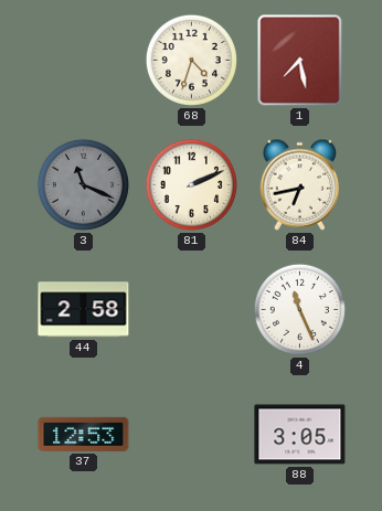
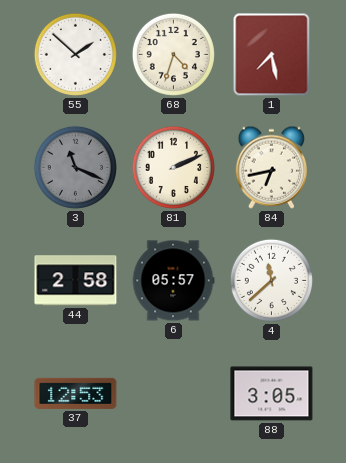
55: none -> 1:52 (75, 54)
6: none -> 05:57 (173, 281)
4: 11:26 -> 11:38 (271, 280)
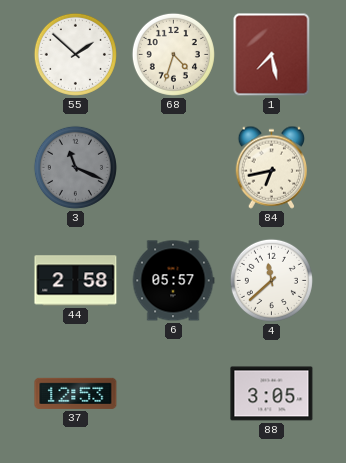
81: 2:11 -> none (173, 167)
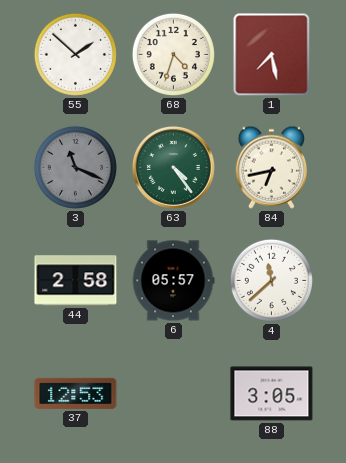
63: none -> 4:24 (173, 167)
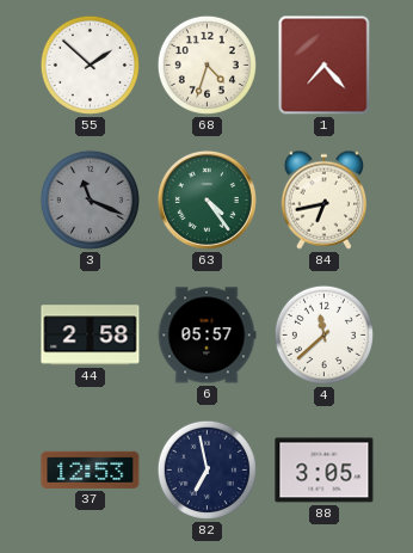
1: 7:28 -> 7:23 (325, 66)
82: none -> 6:58 (207, 469)
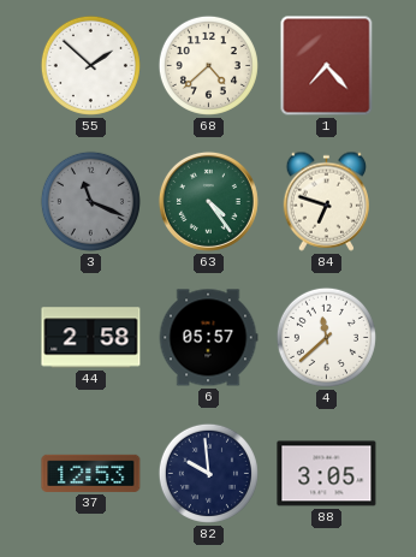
68: 4:33 -> 4:38 (208, 65)
84: 6:43 -> 6:48 (326, 201)
82: 6:58 -> 9:59 (208, 473)
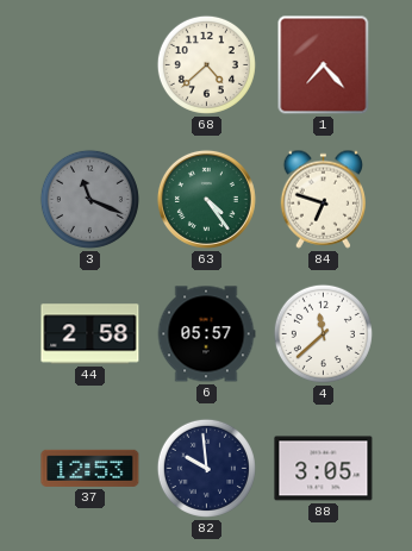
55: 1:52 -> none (90, 65)
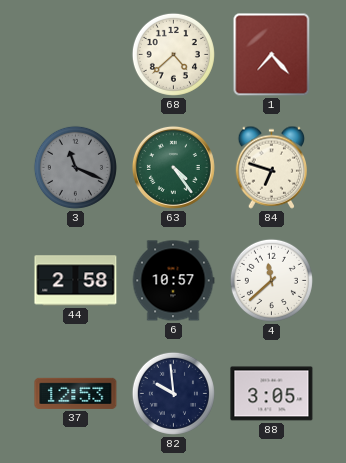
6: 05:57 -> 10:57 (173, 281)
